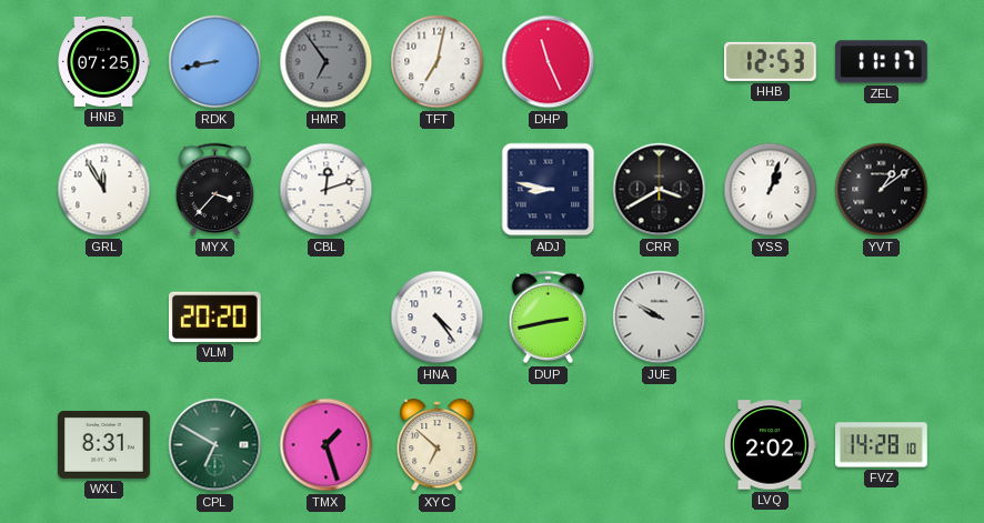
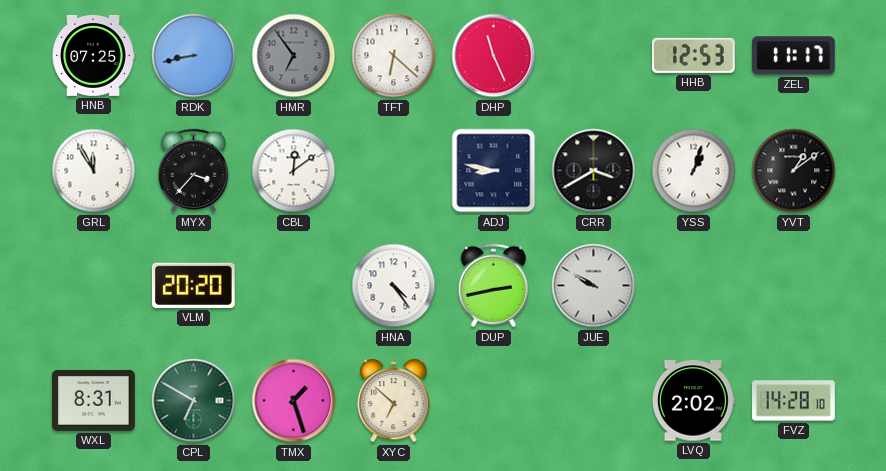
TFT: 7:02 -> 6:22 (394, 56)
CBL: 12:12 -> 12:09 (294, 171)
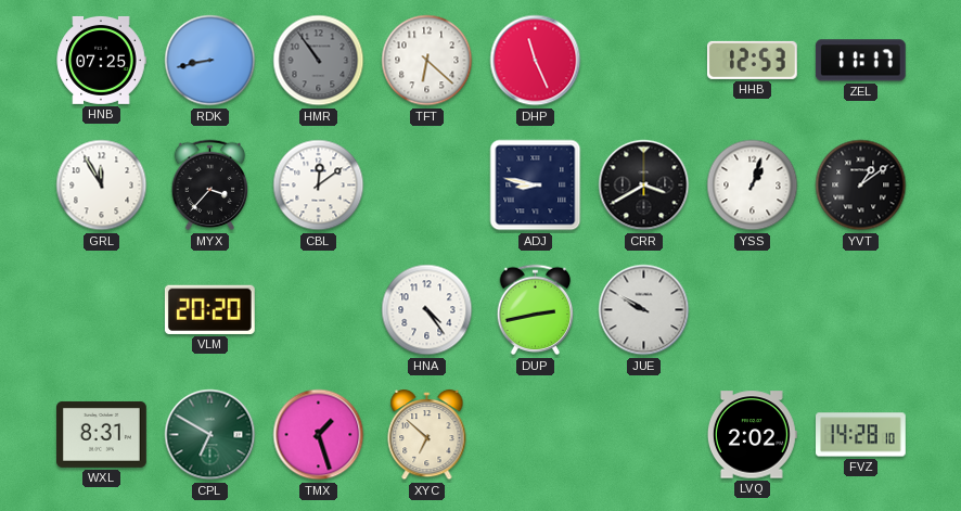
HMR: 6:54 -> 10:54 (319, 61)
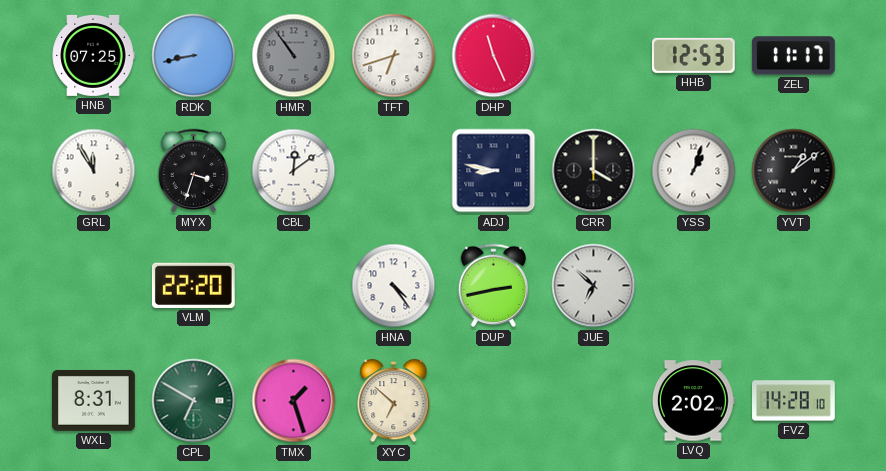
TFT: 6:22 -> 6:42 (394, 56)
MYX: 3:37 -> 3:33 (194, 171)
CRR: 3:40 -> 4:00 (594, 171)
VLM: 20:20 -> 22:20 (193, 285)
JUE: 9:50 -> 6:52 (594, 286)
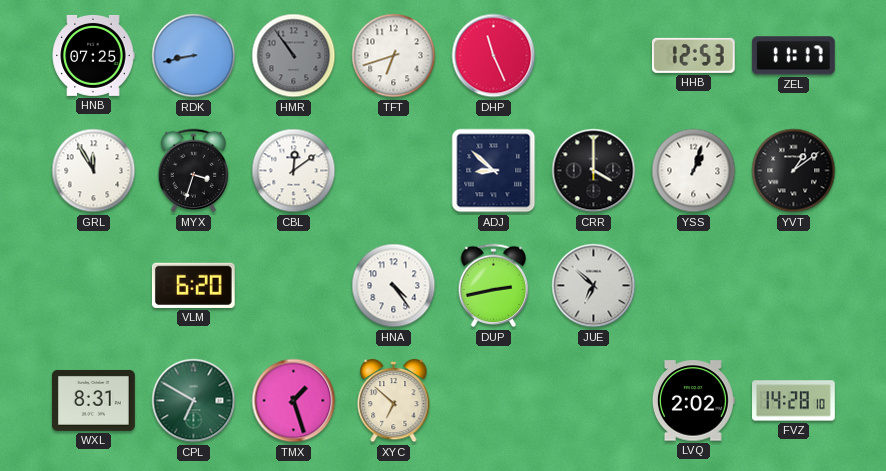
ADJ: 8:47 -> 8:52 (494, 171)
VLM: 22:20 -> 6:20 (193, 285)
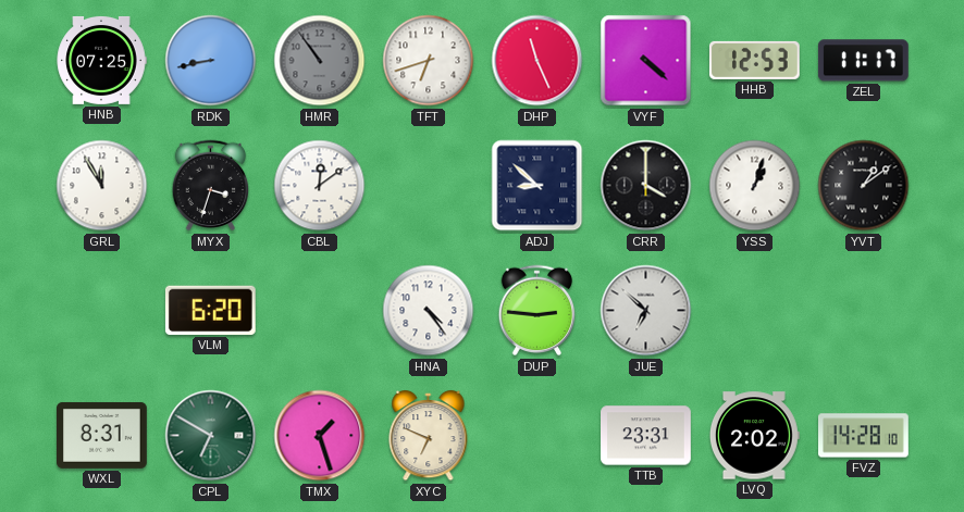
VYF: none -> 4:22 (646, 61)
DUP: 2:43 -> 2:46 (537, 311)
XYC: 6:52 -> 6:49 (429, 436)
TTB: none -> 23:31 (646, 436)
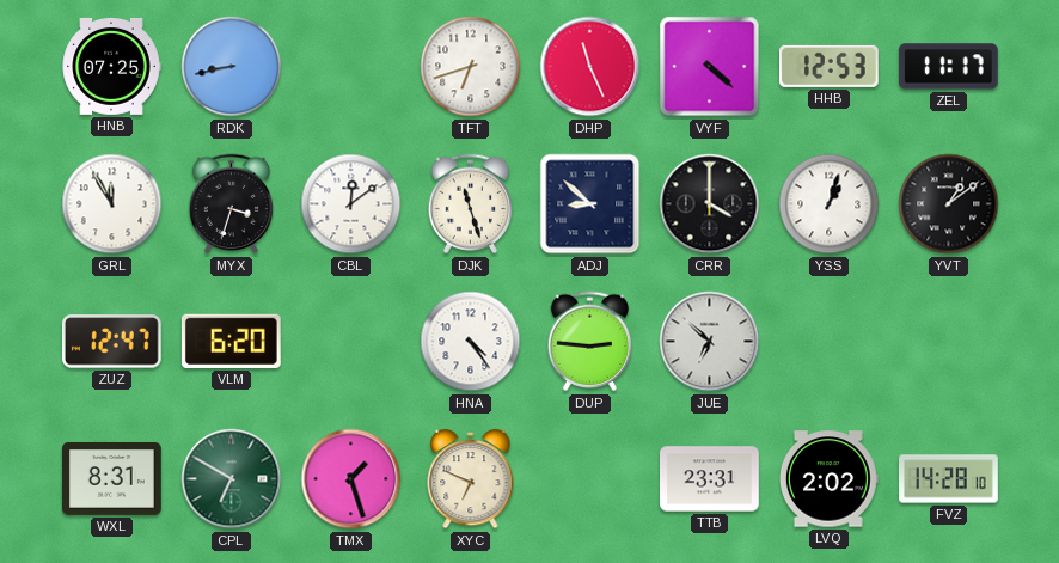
HMR: 10:54 -> none (320, 61)
DJK: none -> 11:27 (471, 204)
ZUZ: none -> 12:47 (111, 342)
